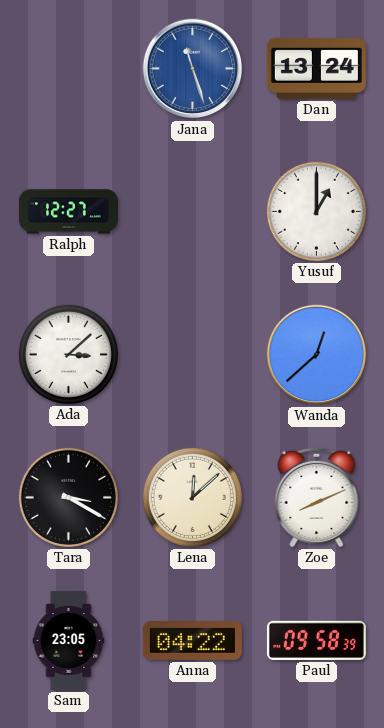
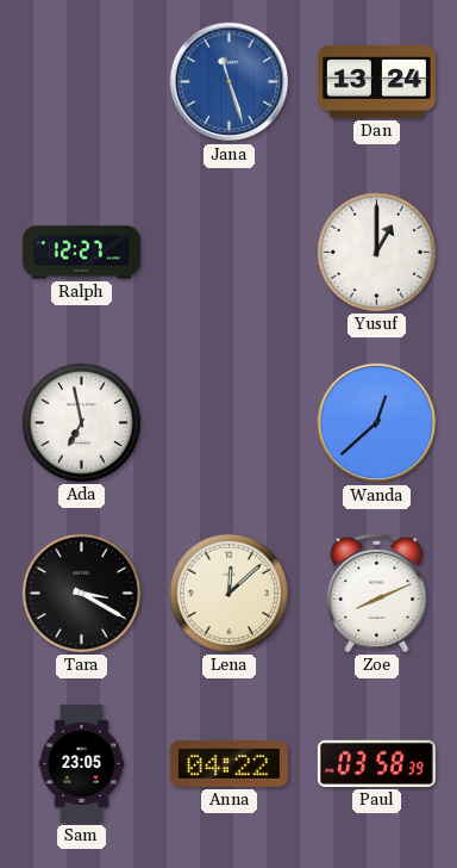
Ada: 3:08 -> 6:58 (81, 422)
Paul: 09:58 -> 03:58 (376, 763)
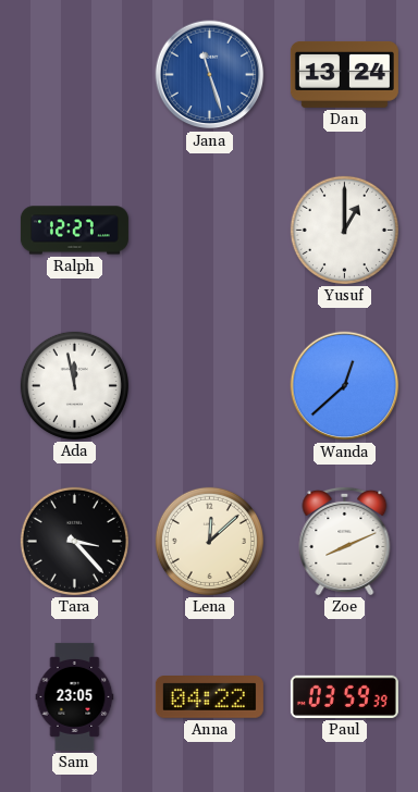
Ada: 6:58 -> 11:58 (74, 385)
Tara: 3:20 -> 3:23 (74, 541)
Paul: 03:58 -> 03:59 (344, 696)
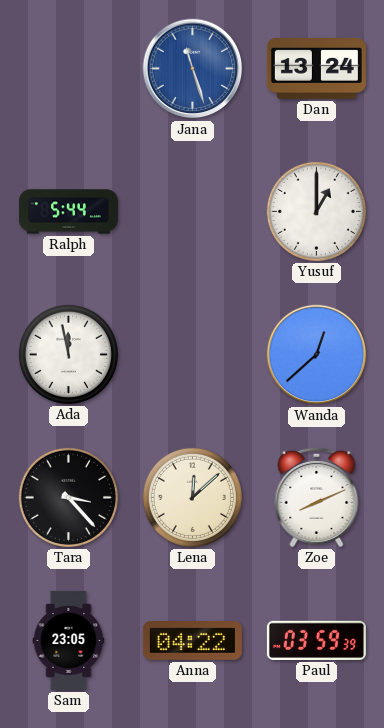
Ralph: 12:27 -> 5:44 (68, 212)
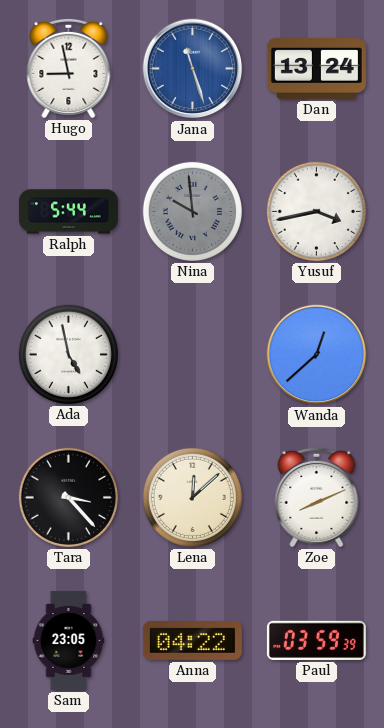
Hugo: none -> 8:58 (69, 68)
Nina: none -> 9:59 (192, 211)
Yusuf: 1:00 -> 3:43 (316, 211)
Ada: 11:58 -> 4:58 (68, 354)
